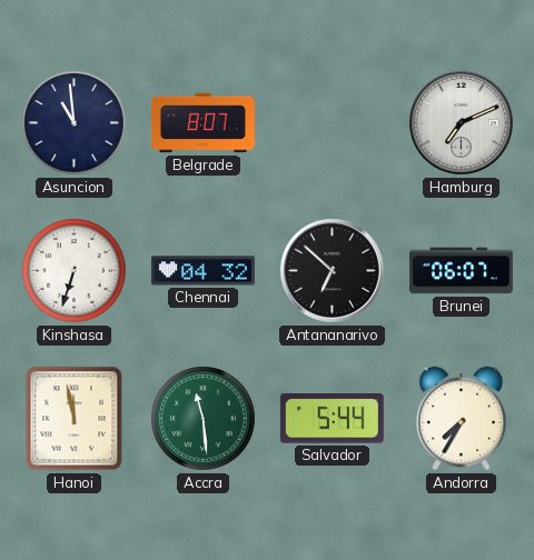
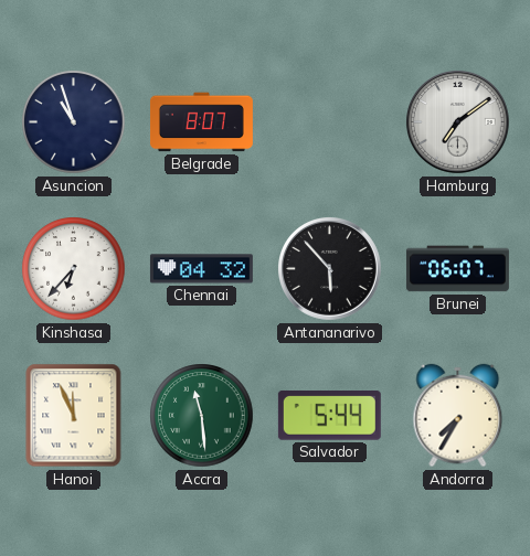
Asuncion: 10:59 -> 10:57 (74, 122)
Hamburg: 7:11 -> 7:09 (458, 122)
Kinshasa: 6:33 -> 6:37 (74, 269)
Antananarivo: 6:52 -> 5:53 (330, 269)
Hanoi: 11:58 -> 11:56 (74, 416)
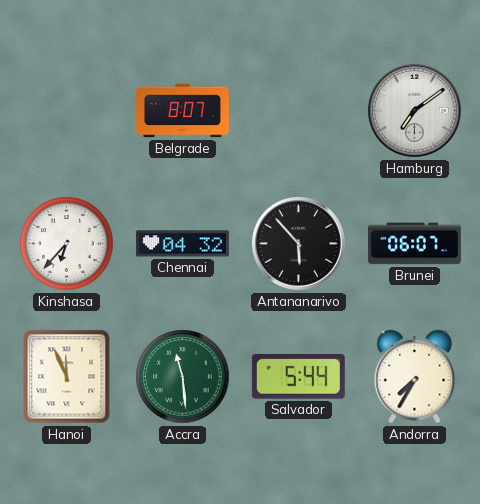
Asuncion: 10:57 -> none (74, 122)
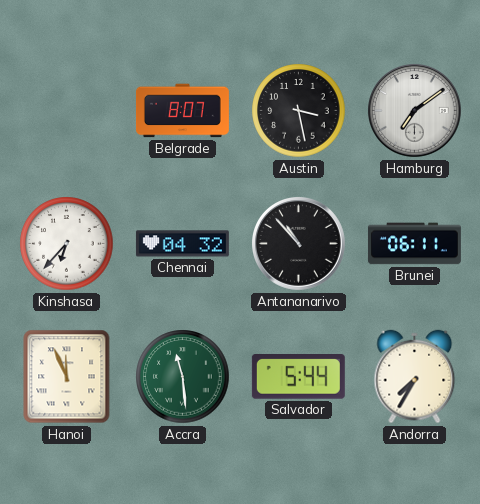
Austin: none -> 3:28 (299, 111)
Antananarivo: 5:53 -> 10:53 (299, 244)
Brunei: 06:07 -> 06:11 (414, 244)
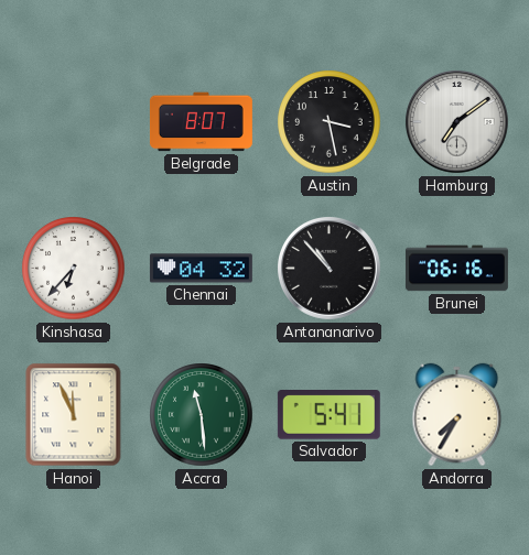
Brunei: 06:11 -> 06:16 (456, 269)
Salvador: 5:44 -> 5:41 (328, 415)
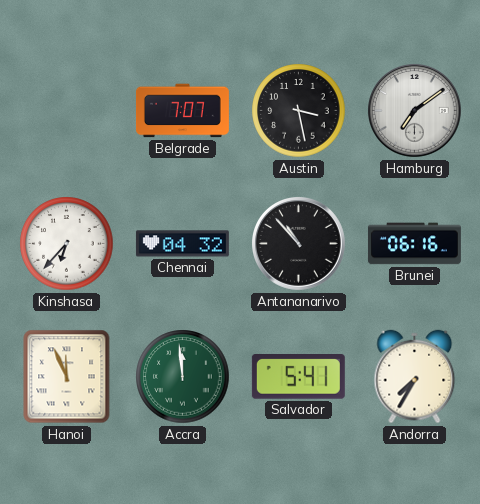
Belgrade: 8:07 -> 7:07 (182, 111)
Accra: 11:29 -> 11:59 (183, 377)
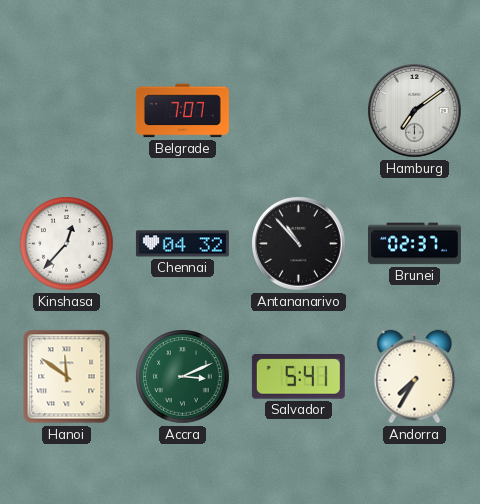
Austin: 3:28 -> none (299, 111)
Kinshasa: 6:37 -> 12:37 (67, 244)
Brunei: 06:16 -> 02:37 (414, 244)
Hanoi: 11:56 -> 11:51 (67, 377)
Accra: 11:59 -> 3:11 (183, 377)
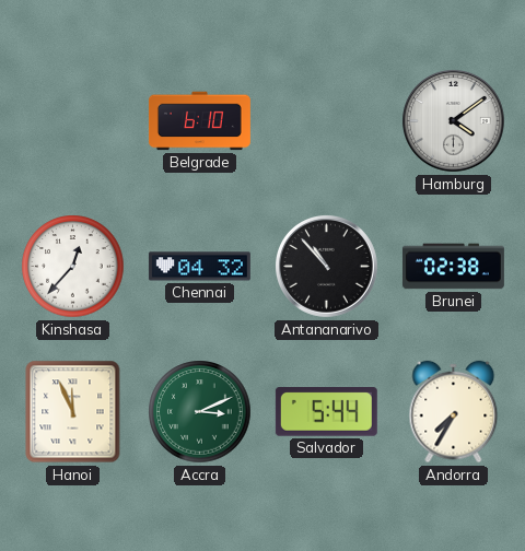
Belgrade: 7:07 -> 6:10 (199, 121)
Hamburg: 7:09 -> 4:09 (454, 121)
Brunei: 02:37 -> 02:38 (453, 267)
Hanoi: 11:51 -> 11:56 (73, 412)
Salvador: 5:41 -> 5:44 (326, 412)
